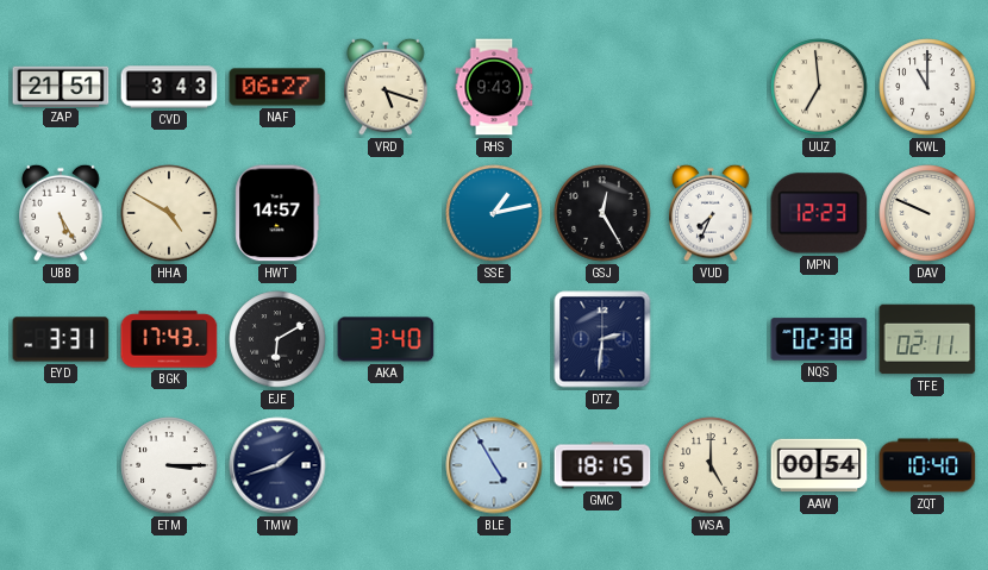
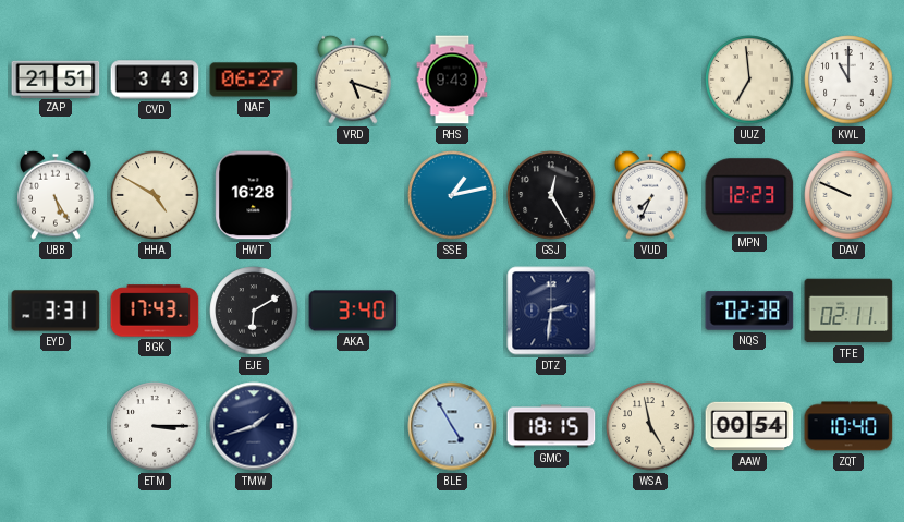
HWT: 14:57 -> 16:28 (254, 195)
WSA: 5:00 -> 4:58 (650, 426)
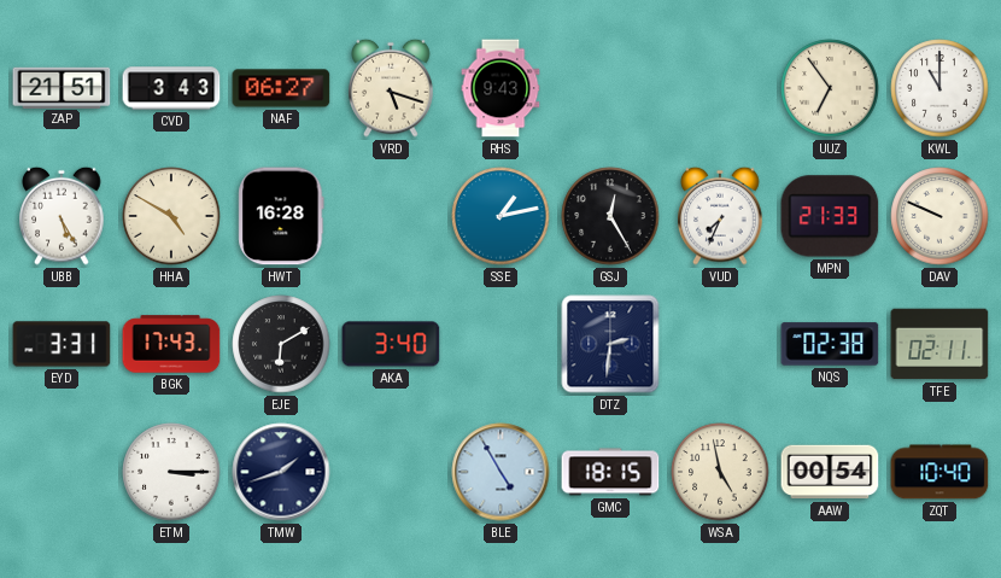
UUZ: 6:59 -> 6:54 (830, 88)
MPN: 12:23 -> 21:33 (830, 216)
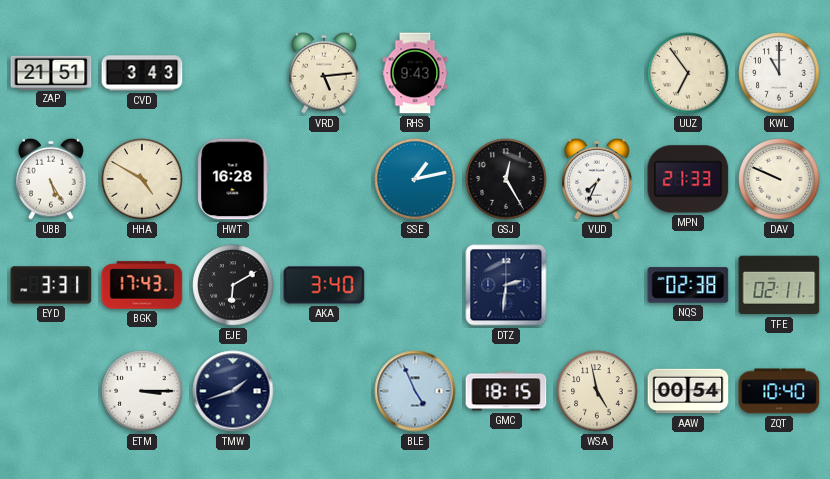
NAF: 06:27 -> none (281, 88)
VRD: 5:18 -> 5:14 (324, 73)
BLE: 4:55 -> 4:56 (415, 391)
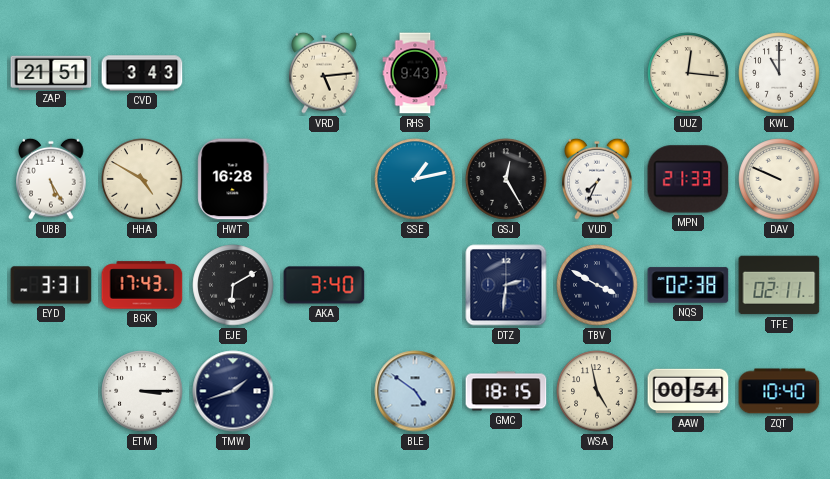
UUZ: 6:54 -> 12:16 (688, 73)
TBV: none -> 3:50 (597, 285)
BLE: 4:56 -> 4:51 (415, 391)
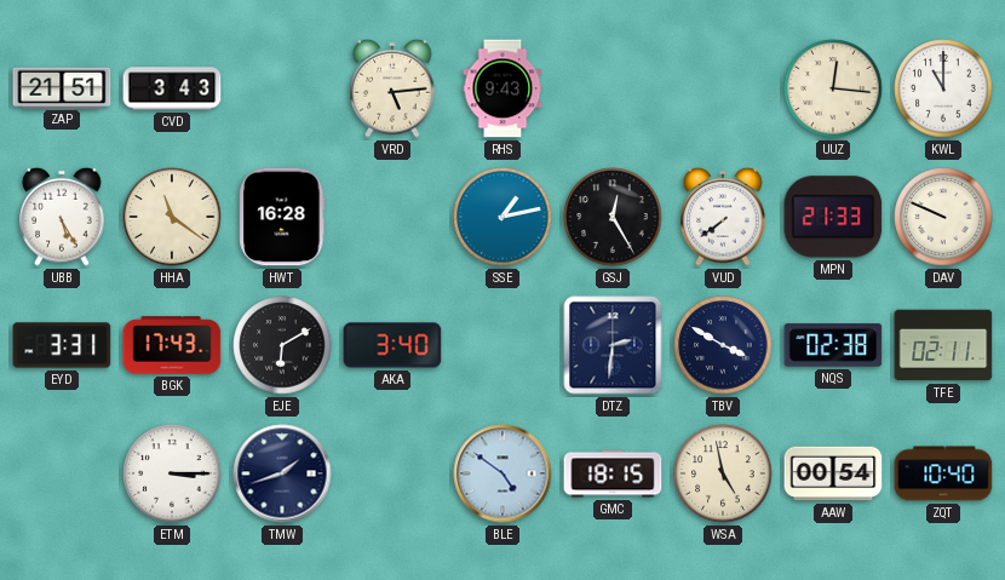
HHA: 4:50 -> 11:21 (172, 217)
VUD: 7:34 -> 7:39 (723, 217)
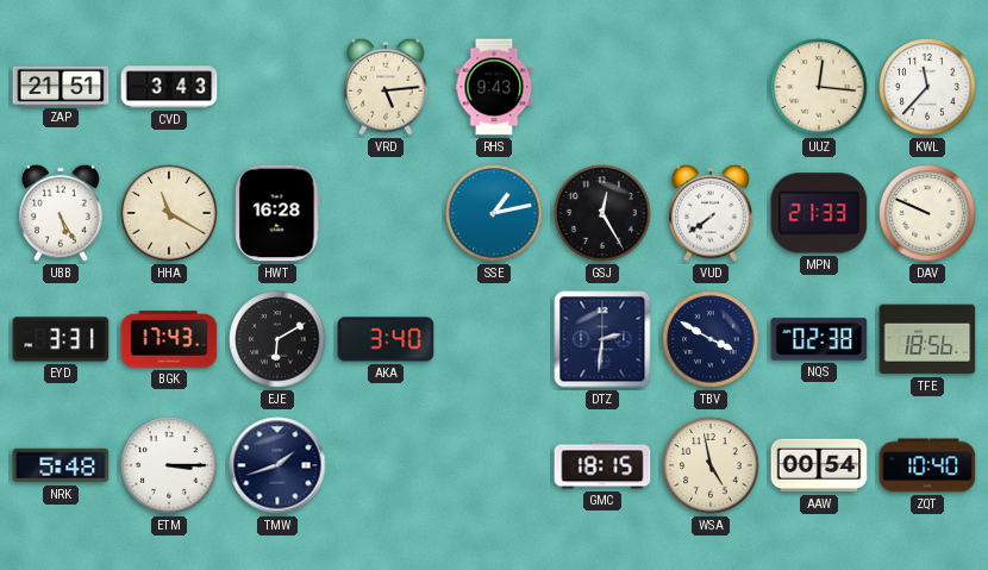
KWL: 11:00 -> 11:37 (927, 87)
HHA: 11:21 -> 11:20 (169, 213)
TFE: 02:11 -> 18:56 (927, 339)
NRK: none -> 5:48 (61, 465)
BLE: 4:51 -> none (502, 473)
